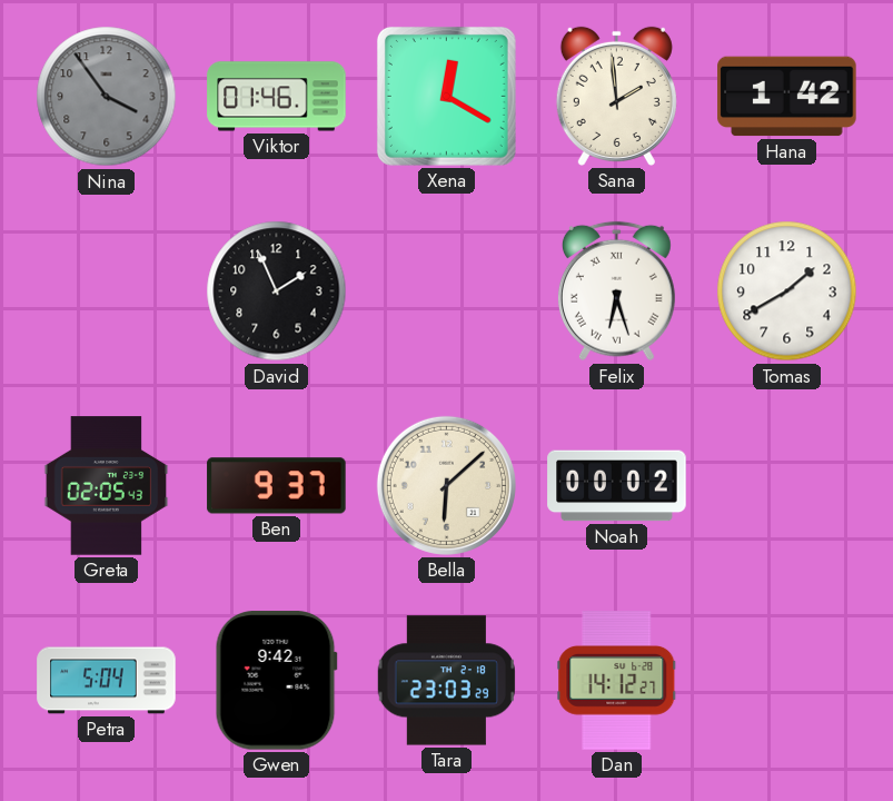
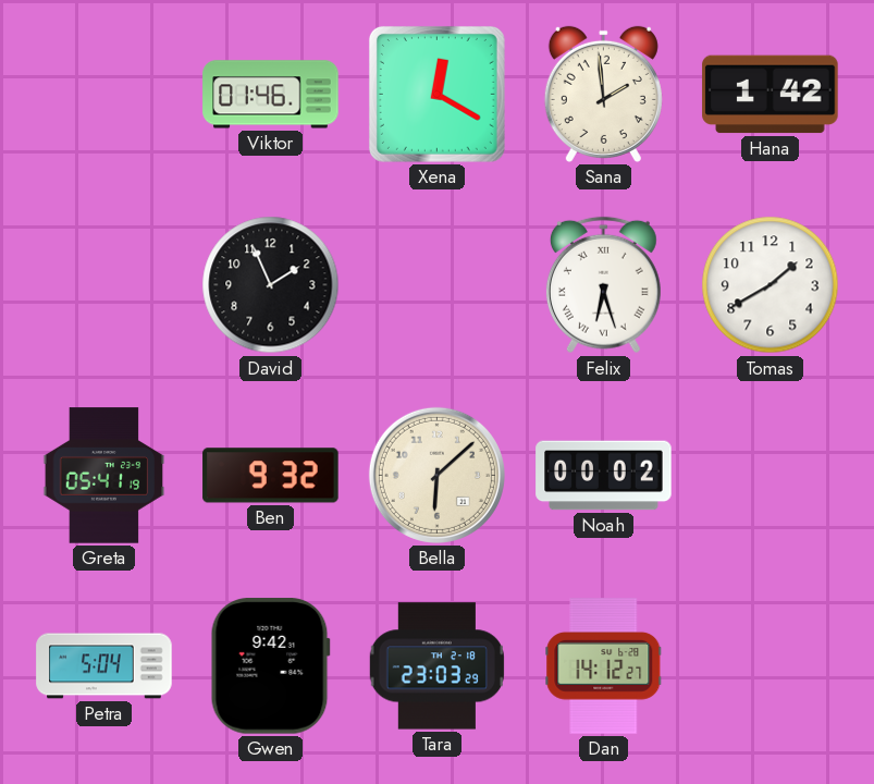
Nina: 3:54 -> none (107, 97)
Greta: 02:05 -> 05:41 (104, 476)
Ben: 9:37 -> 9:32 (271, 476)
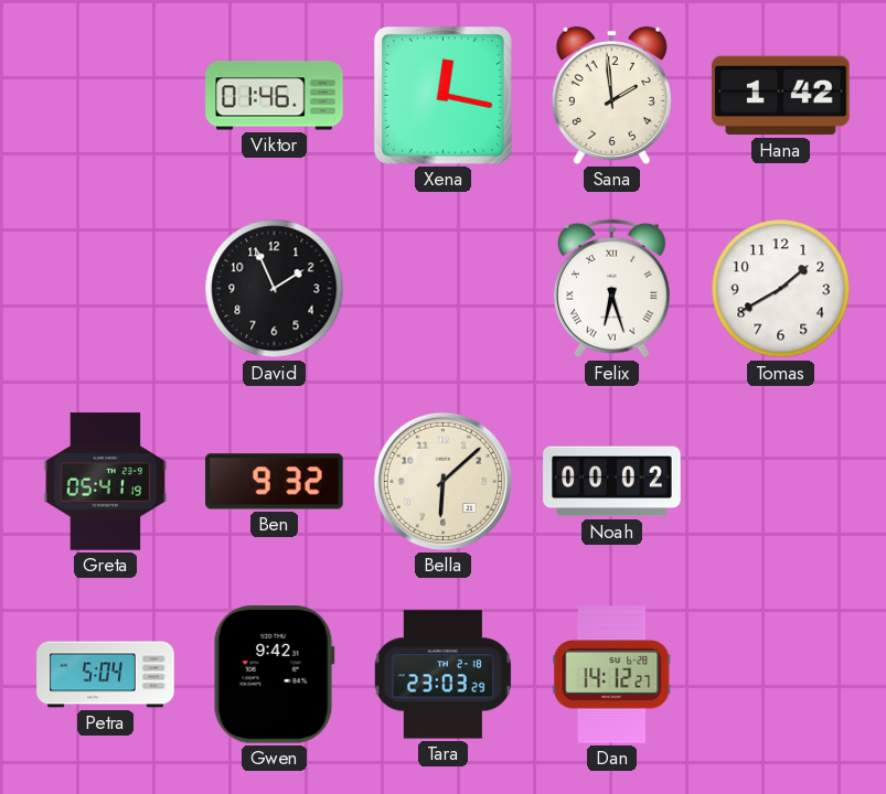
Xena: 12:20 -> 12:17 (442, 95)
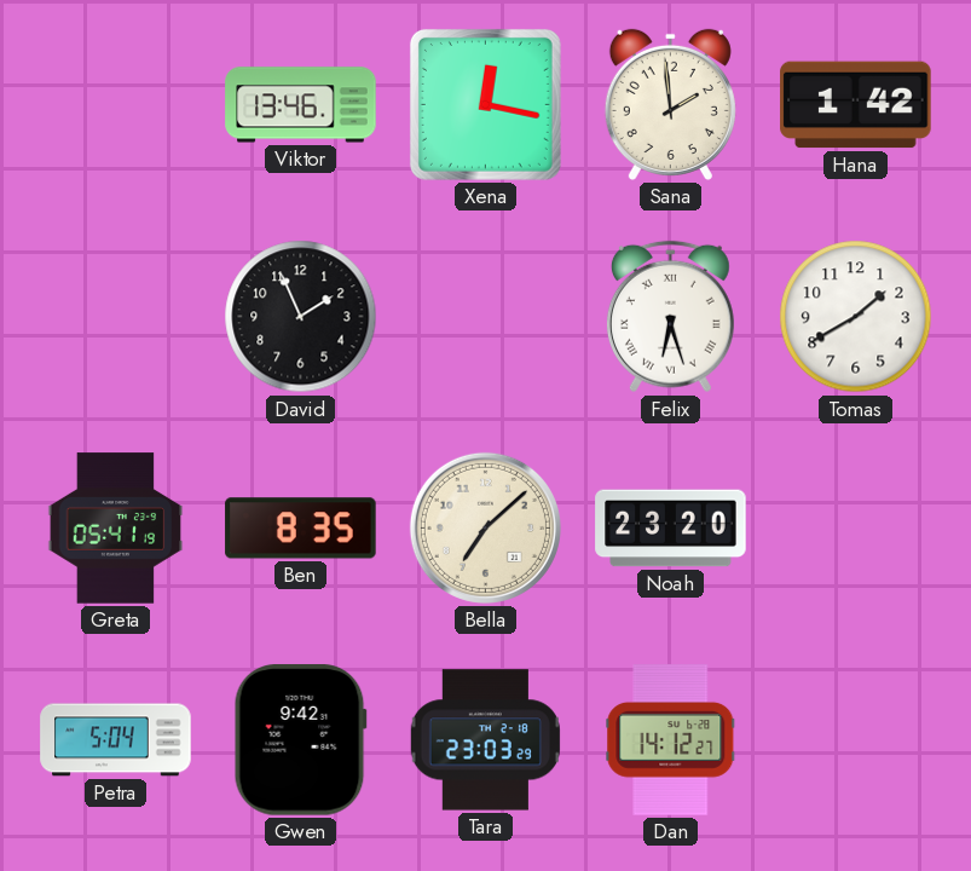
Viktor: 01:46 -> 13:46 (301, 105)
Ben: 9:32 -> 8:35 (301, 529)
Bella: 6:08 -> 7:08 (485, 527)
Noah: 00:02 -> 23:20 (671, 529)
